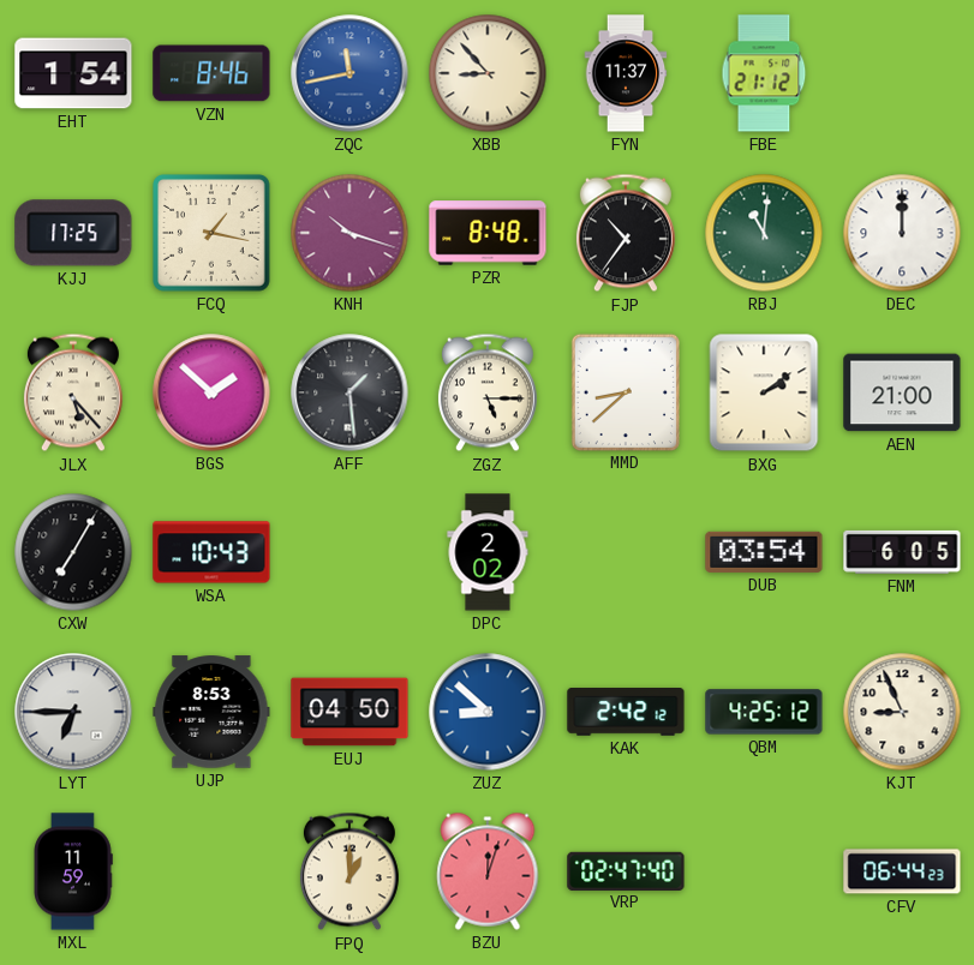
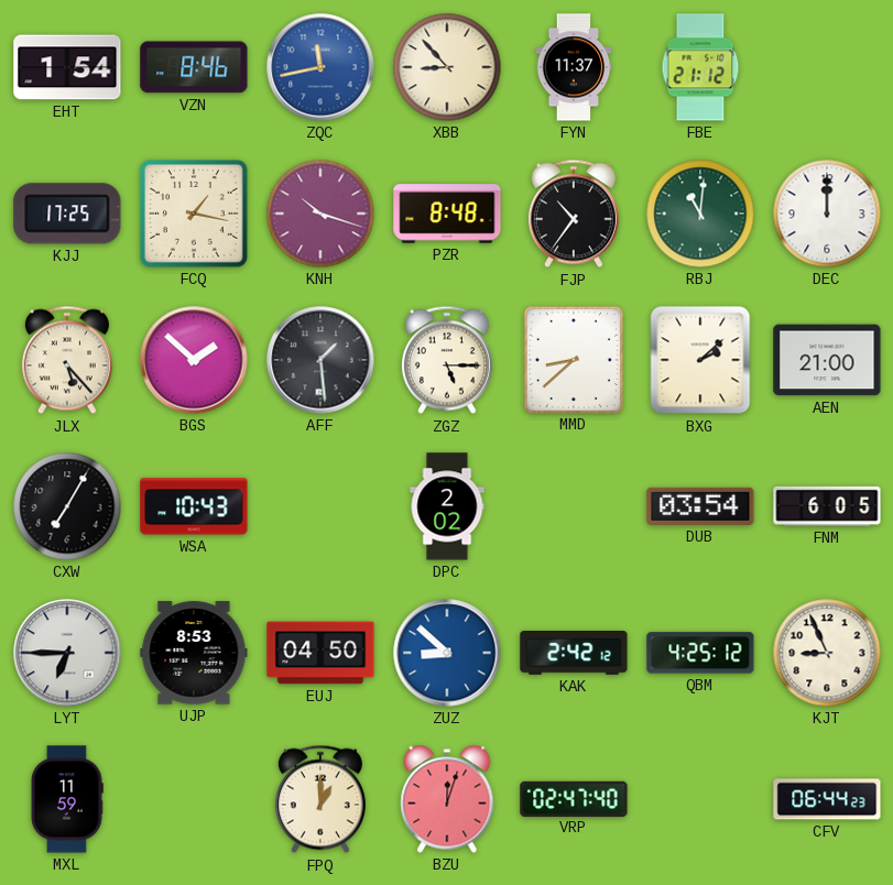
BXG: 2:09 -> 2:08 (700, 360)
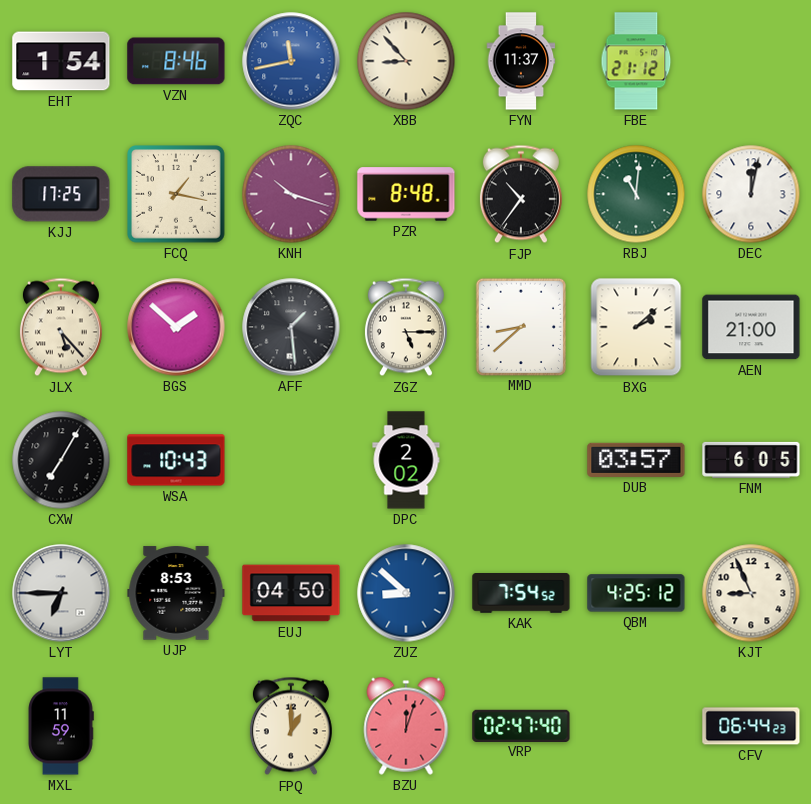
DEC: 12:00 -> 12:02 (751, 194)
DUB: 03:54 -> 03:57 (636, 460)
KAK: 2:42 -> 7:54 (521, 593)
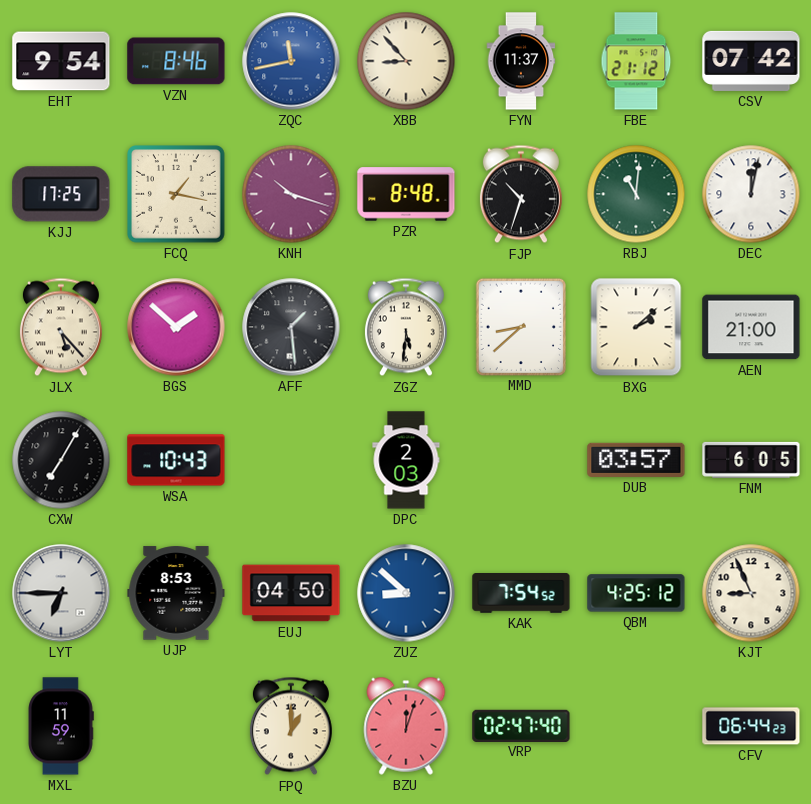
EHT: 1:54 -> 9:54 (61, 61)
CSV: none -> 07:42 (751, 61)
FJP: 10:36 -> 10:33 (521, 194)
ZGZ: 5:15 -> 5:31 (406, 327)
DPC: 2:02 -> 2:03 (406, 460)
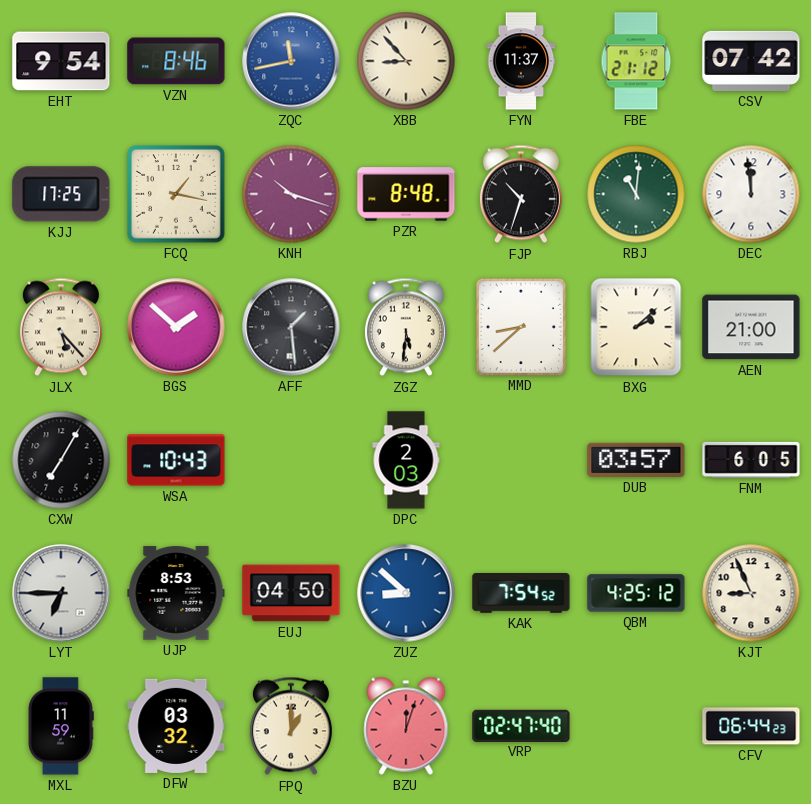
DEC: 12:02 -> 11:59 (751, 194)
DFW: none -> 03:32 (176, 726)
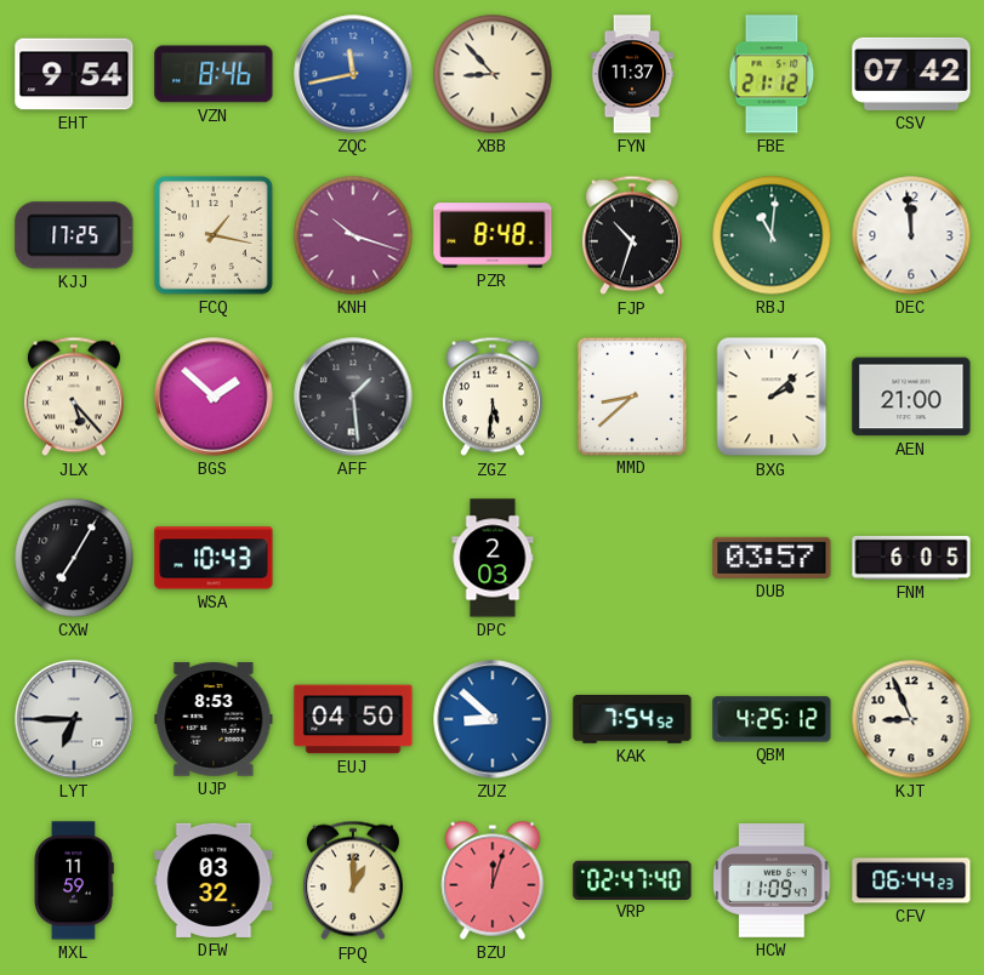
HCW: none -> 11:09 (772, 880)
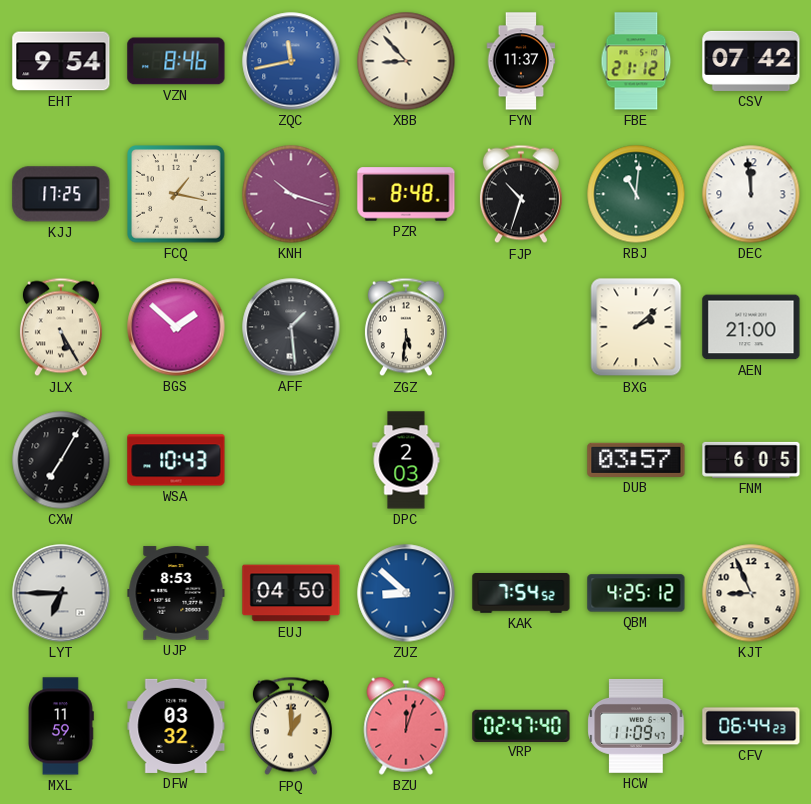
JLX: 5:23 -> 5:25 (61, 327)
MMD: 8:38 -> none (631, 395)
